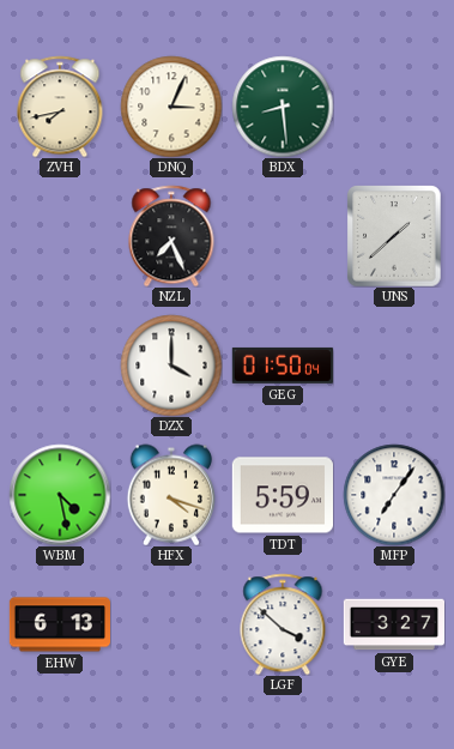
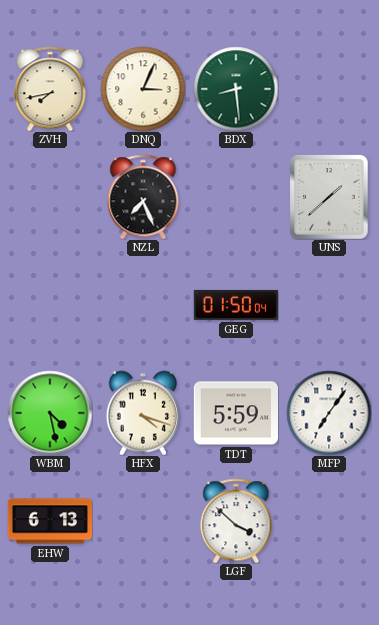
DZX: 4:00 -> none (171, 366)
GYE: 3:27 -> none (393, 624)
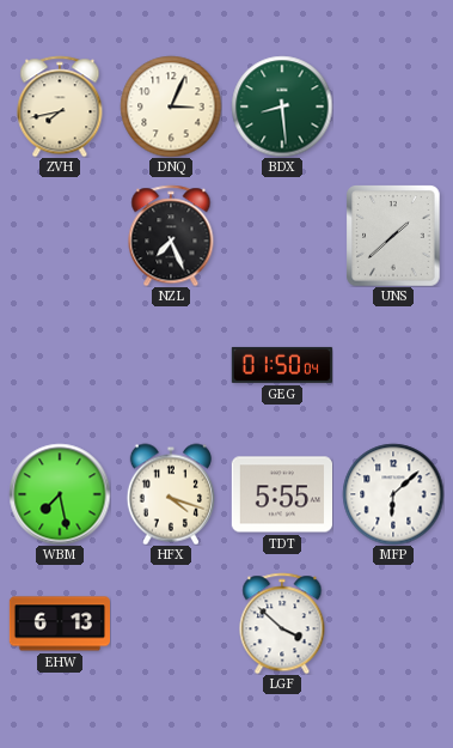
WBM: 4:28 -> 7:28 (60, 494)
TDT: 5:59 -> 5:55 (281, 494)
MFP: 7:06 -> 6:08 (393, 494)
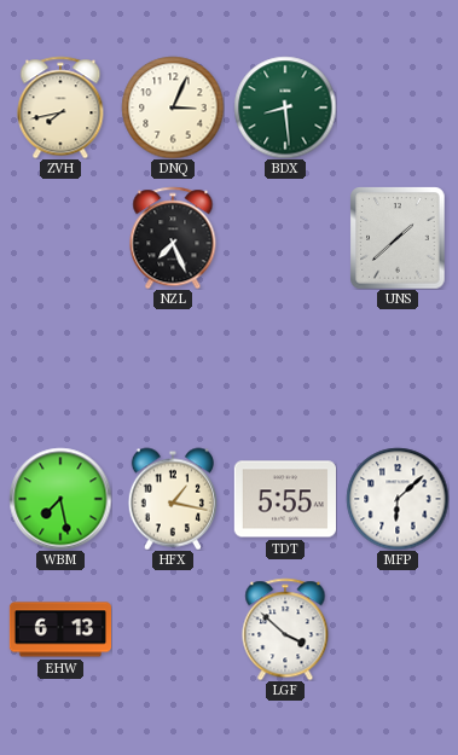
GEG: 01:50 -> none (282, 365)
HFX: 4:18 -> 1:17 (173, 499)
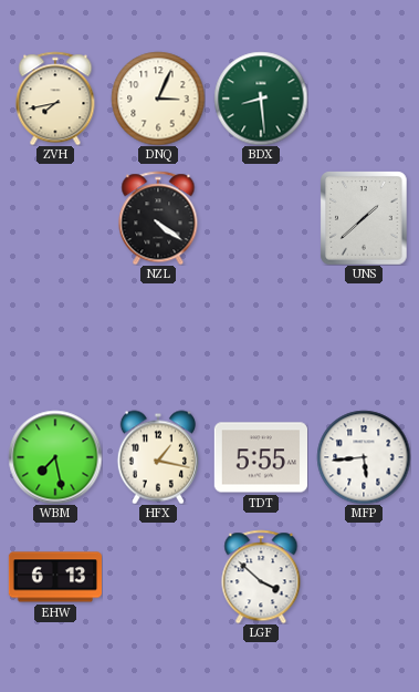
NZL: 7:26 -> 4:21 (158, 218)
MFP: 6:08 -> 5:44 (364, 457)
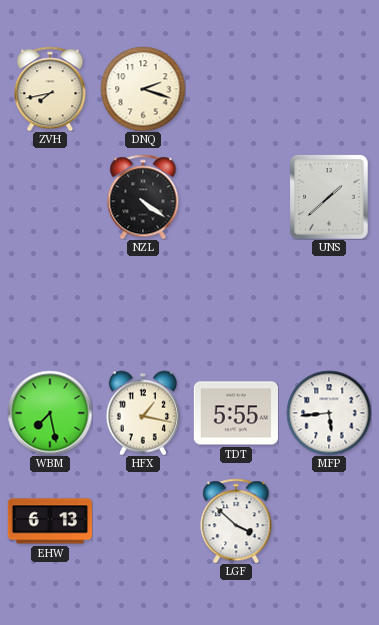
DNQ: 3:04 -> 2:18 (143, 89)
BDX: 8:29 -> none (261, 99)
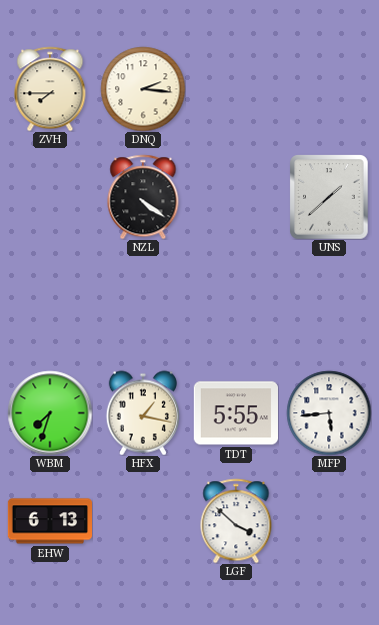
ZVH: 7:43 -> 7:45 (50, 89)
DNQ: 2:18 -> 2:16 (143, 89)
WBM: 7:28 -> 7:33 (50, 413)
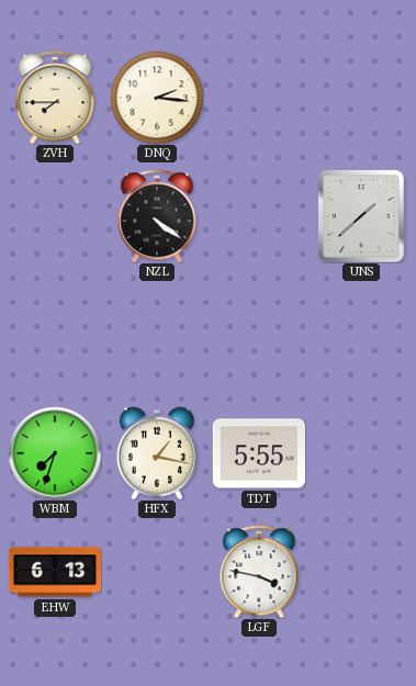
MFP: 5:44 -> none (329, 413)
LGF: 3:52 -> 3:47 (259, 572)
